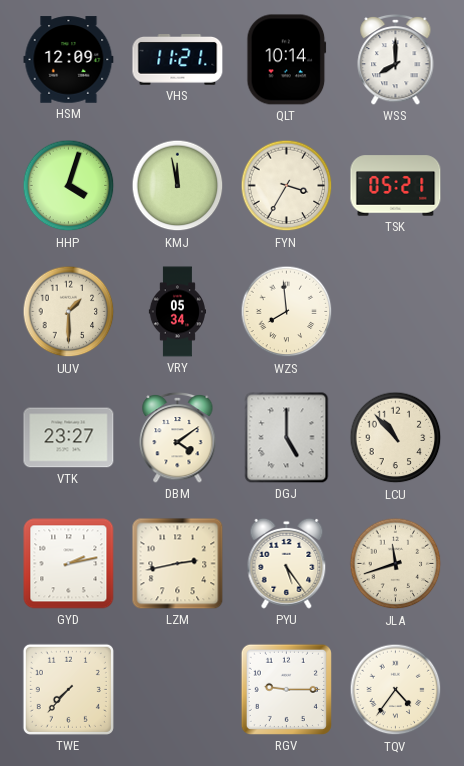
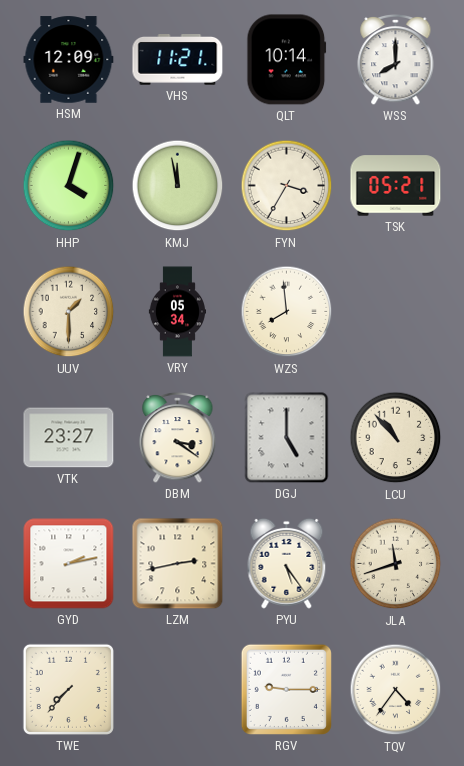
DBM: 4:09 -> 3:21 (178, 437)
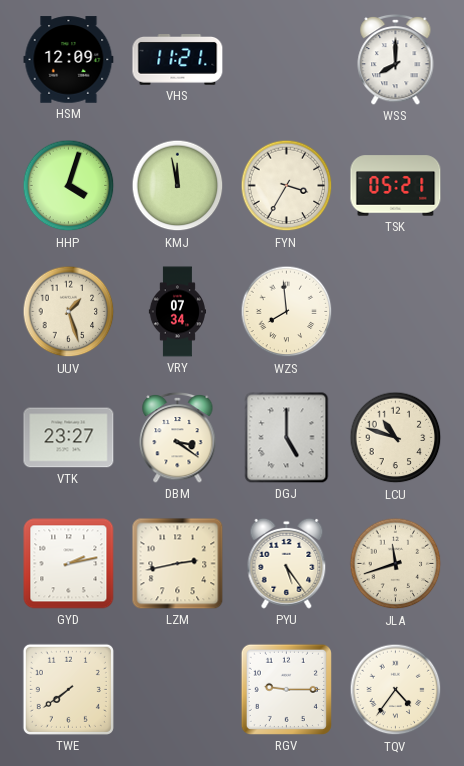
QLT: 10:14 -> none (287, 60)
UUV: 1:30 -> 1:27 (69, 312)
VRY: 05:34 -> 07:34 (177, 312)
LCU: 10:53 -> 10:48 (396, 438)
TWE: 7:37 -> 7:39 (68, 689)
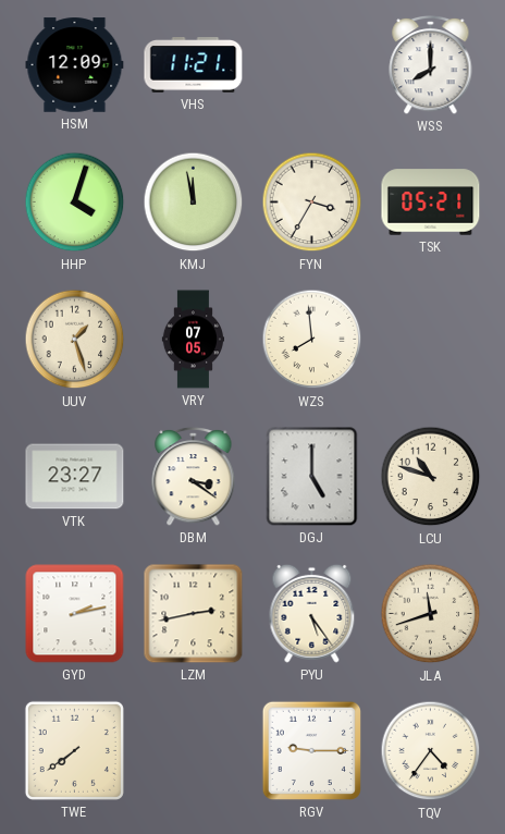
VRY: 07:34 -> 07:05 (193, 340)
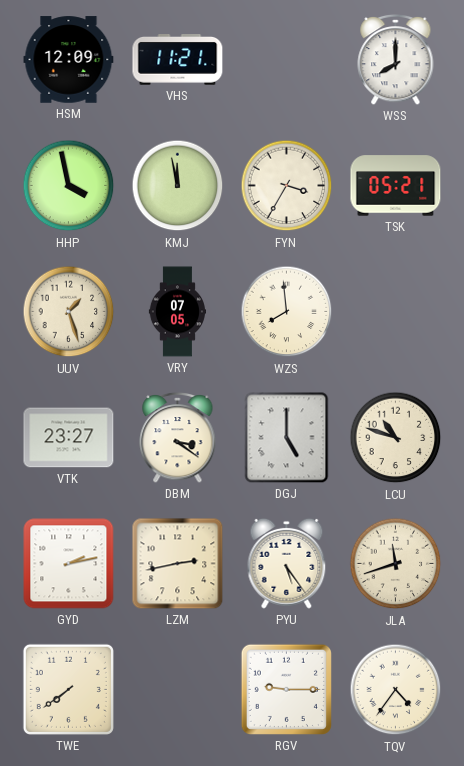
HHP: 4:03 -> 3:58 (69, 186)
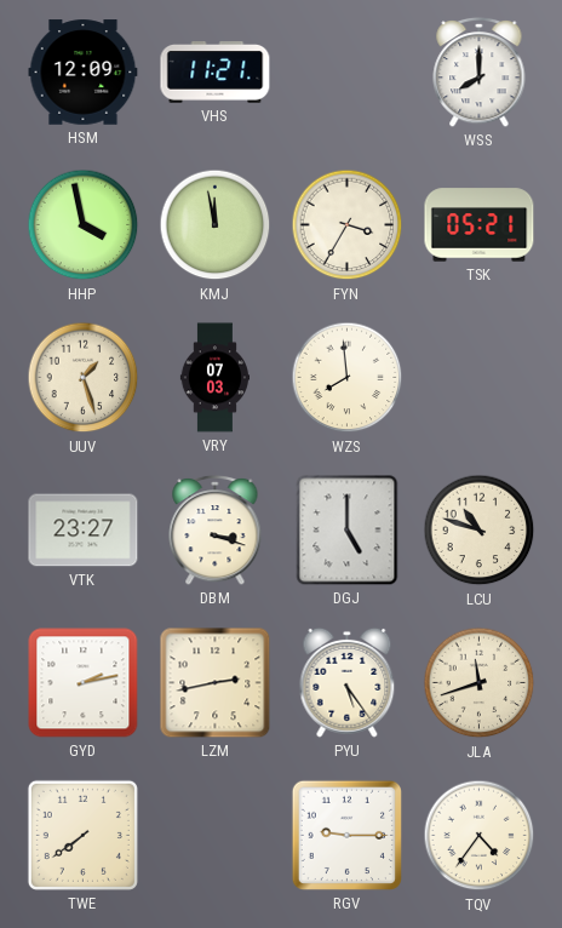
VRY: 07:05 -> 07:03 (214, 378)
DBM: 3:21 -> 3:18 (216, 529)
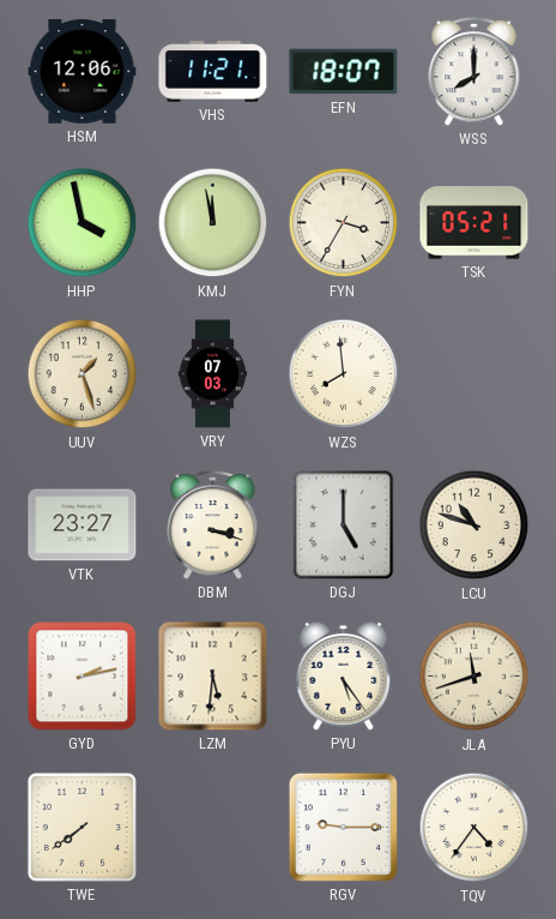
HSM: 12:09 -> 12:06 (83, 72)
EFN: none -> 18:07 (344, 72)
LZM: 2:43 -> 5:31 (213, 677)
